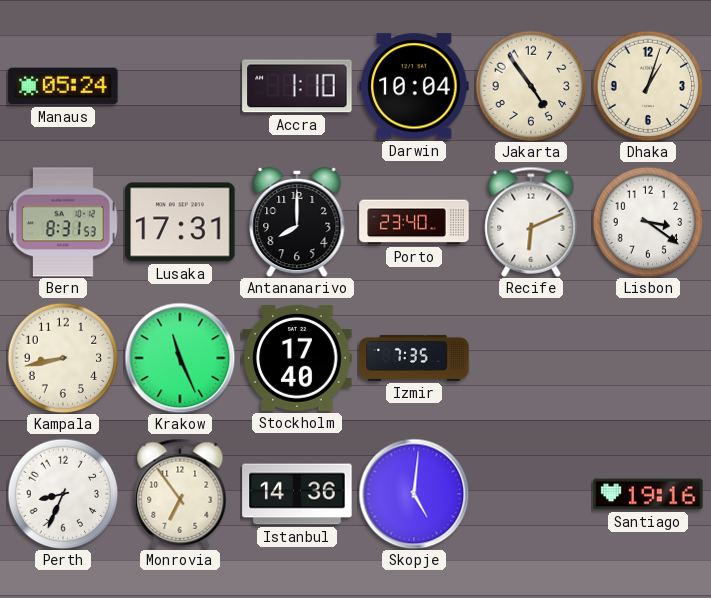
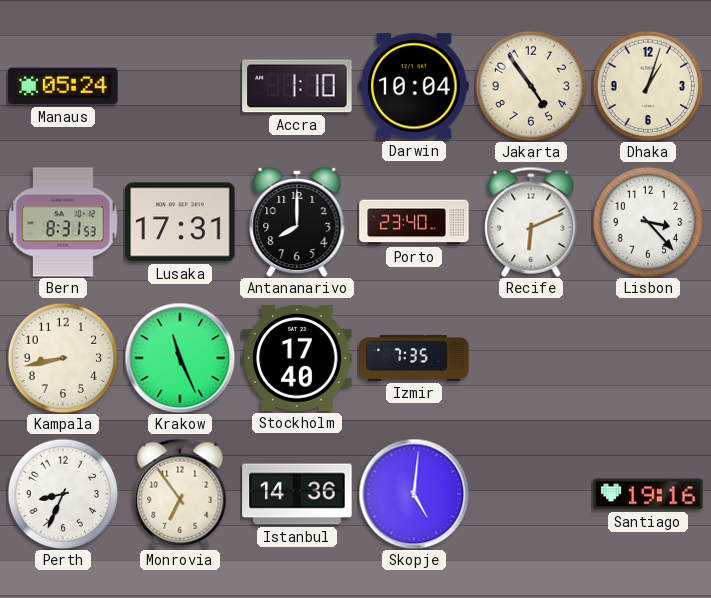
Lisbon: 3:21 -> 3:23 (648, 222)
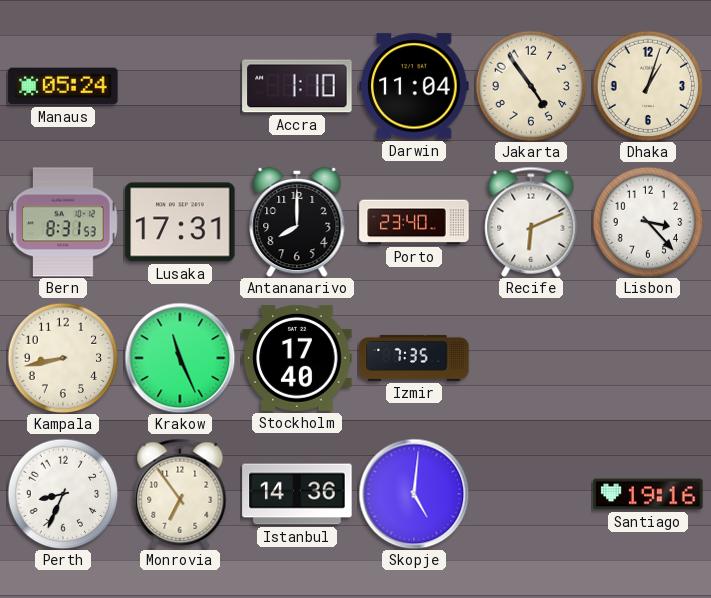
Darwin: 10:04 -> 11:04 (414, 86)
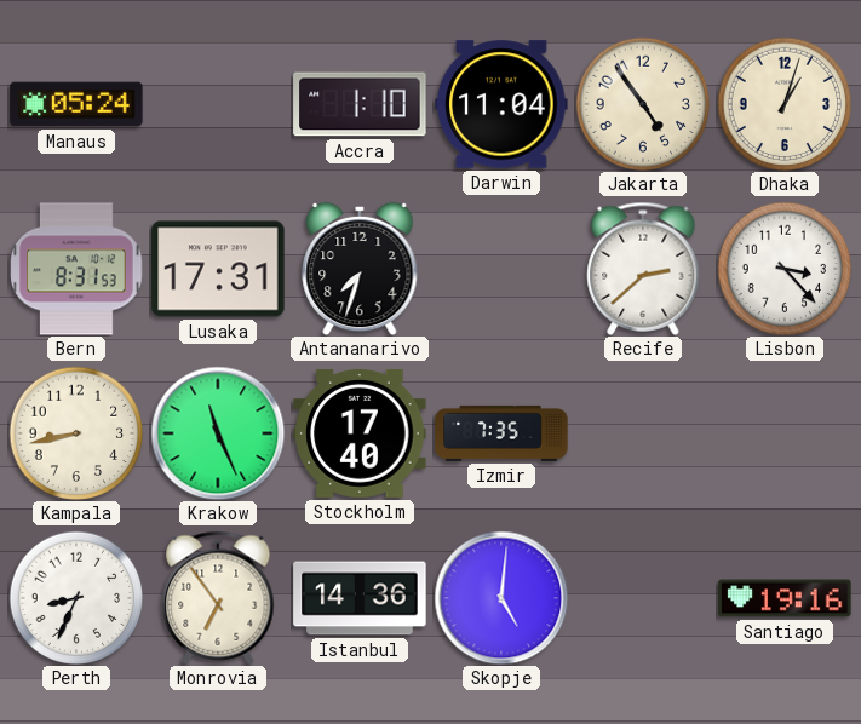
Antananarivo: 8:00 -> 7:33 (360, 269)
Porto: 23:40 -> none (414, 222)
Recife: 6:11 -> 2:38 (643, 269)
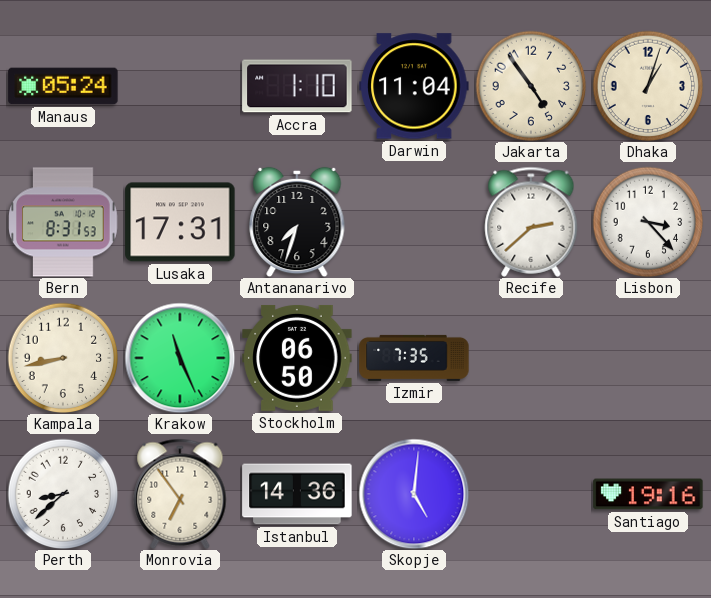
Stockholm: 17:40 -> 06:50 (297, 358)
Perth: 8:34 -> 8:38 (63, 494)
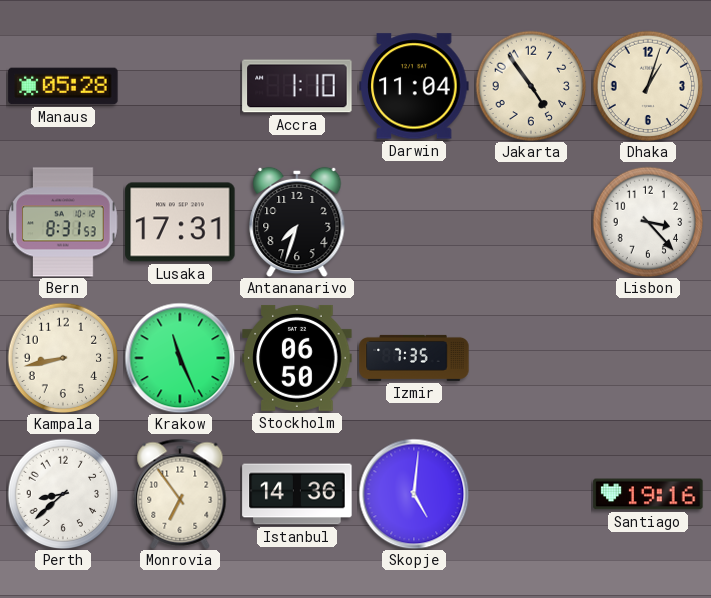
Manaus: 05:24 -> 05:28 (63, 86)
Recife: 2:38 -> none (531, 222)
